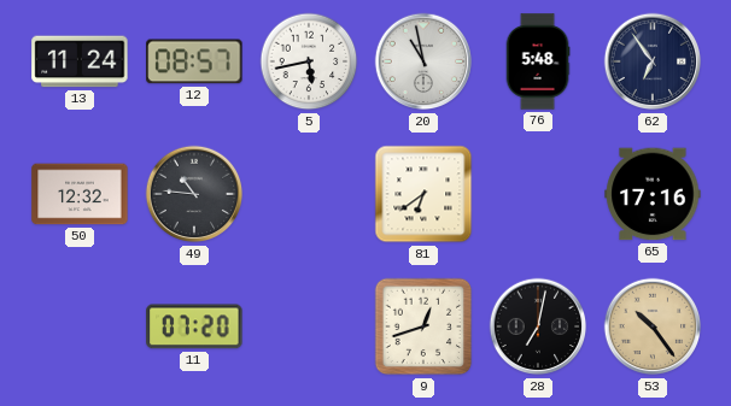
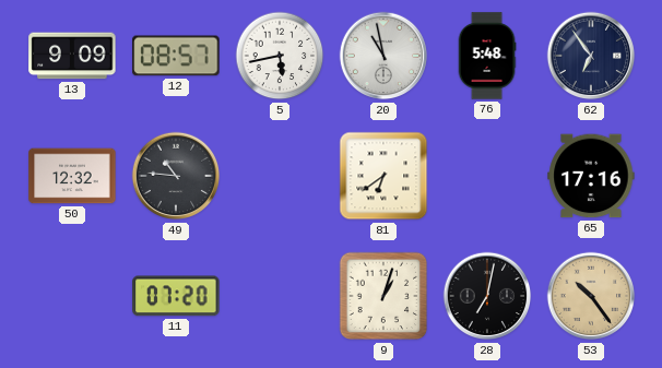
13: 11:24 -> 9:09 (72, 56)
9: 12:42 -> 1:03 (383, 296)
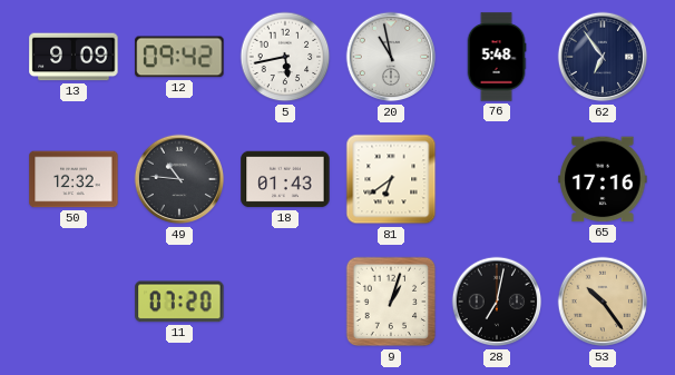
12: 08:57 -> 09:42 (179, 57)
18: none -> 01:43 (285, 179)
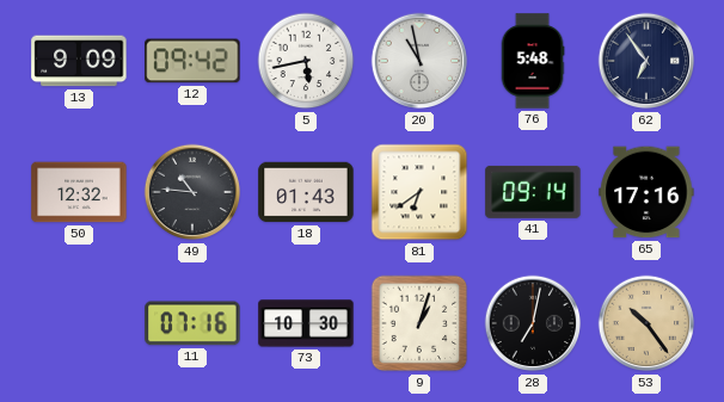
41: none -> 09:14 (533, 192)
11: 07:20 -> 07:16 (192, 323)
73: none -> 10:30 (306, 323)
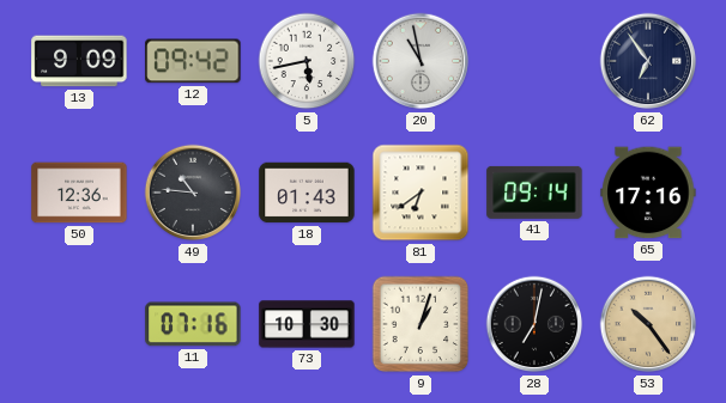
76: 5:48 -> none (533, 61)
50: 12:32 -> 12:36 (79, 193)
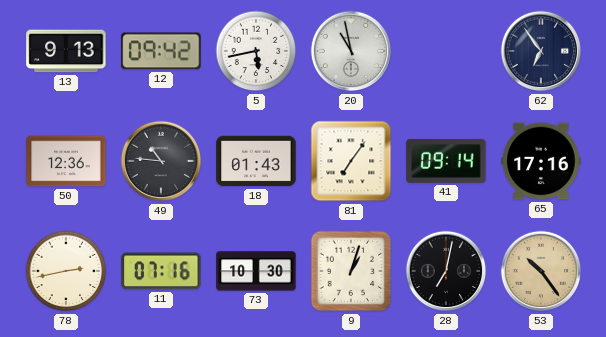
13: 9:09 -> 9:13 (66, 51)
81: 6:39 -> 7:06 (351, 161)
78: none -> 2:43 (66, 271)
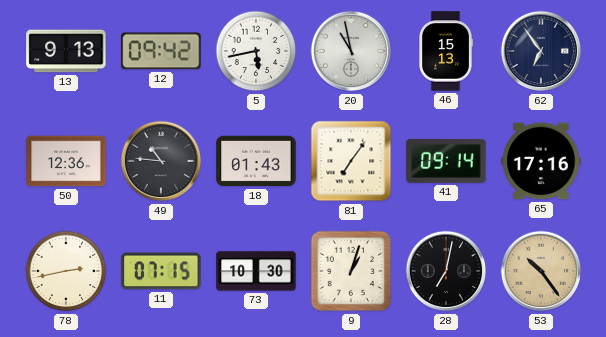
46: none -> 15:13 (446, 51)
11: 07:16 -> 07:15 (161, 271)
